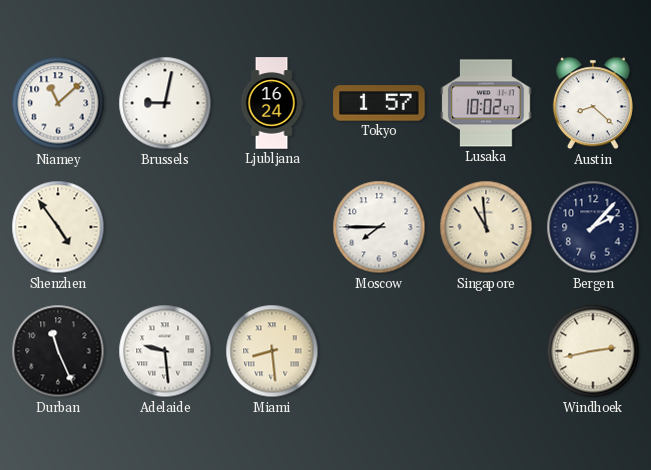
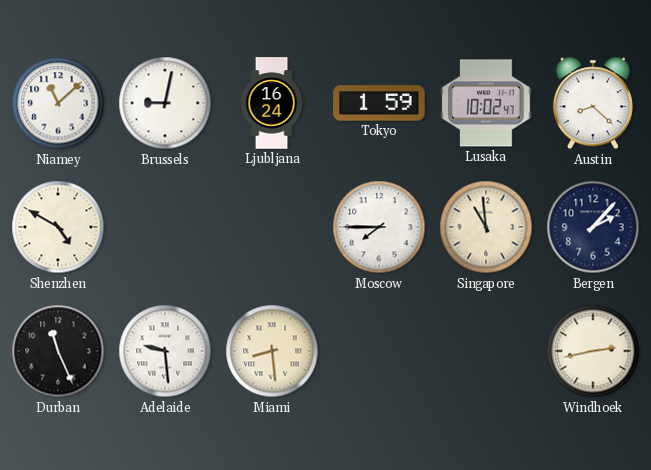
Tokyo: 1:57 -> 1:59 (379, 103)
Shenzhen: 4:54 -> 4:50 (58, 227)
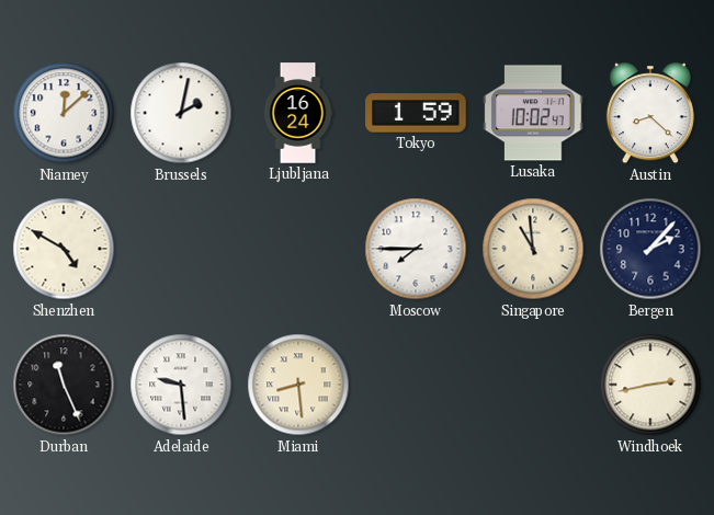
Niamey: 11:08 -> 12:08 (64, 113)
Brussels: 9:02 -> 2:02 (181, 113)
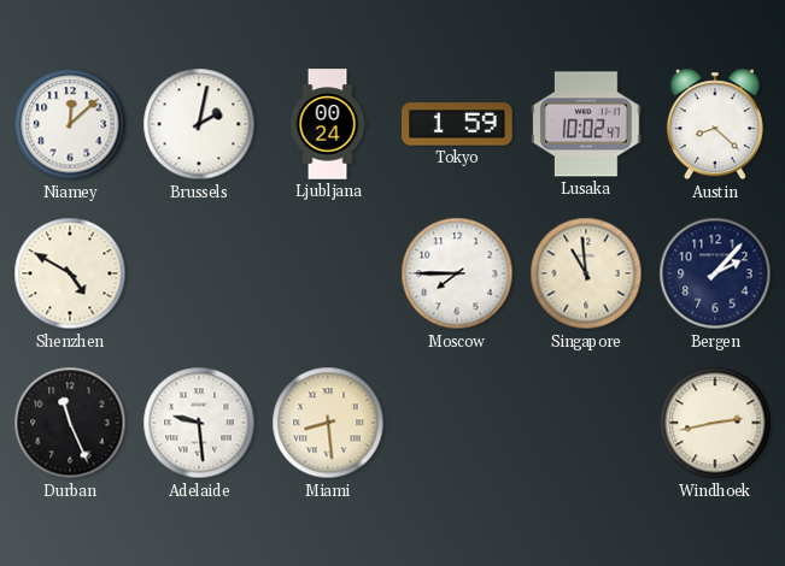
Ljubljana: 16:24 -> 00:24 (328, 124)
